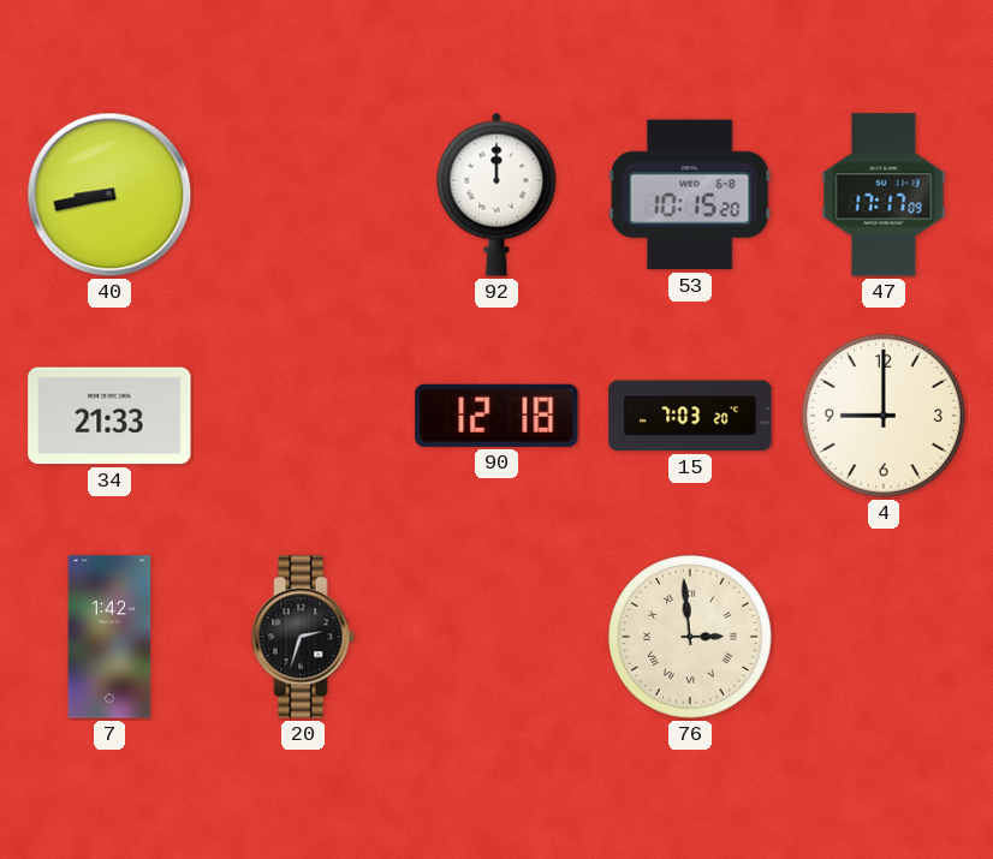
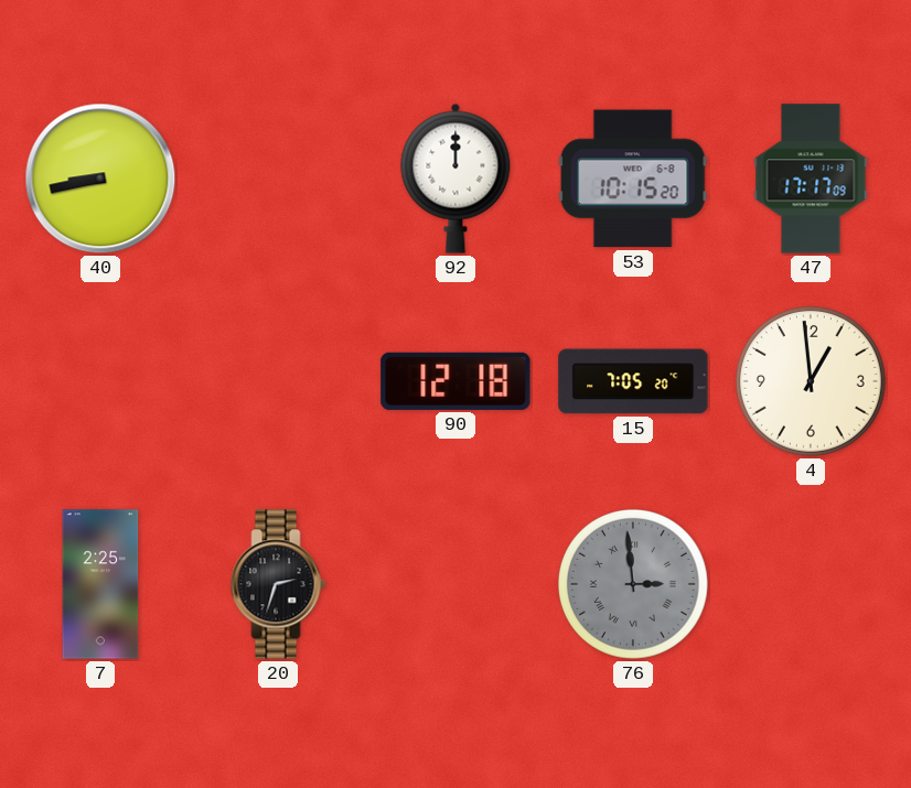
34: 21:33 -> none (109, 416)
15: 7:03 -> 7:05 (633, 381)
4: 9:00 -> 12:59 (811, 381)
7: 1:42 -> 2:25 (100, 584)
76 dial: cream -> grey (633, 584)
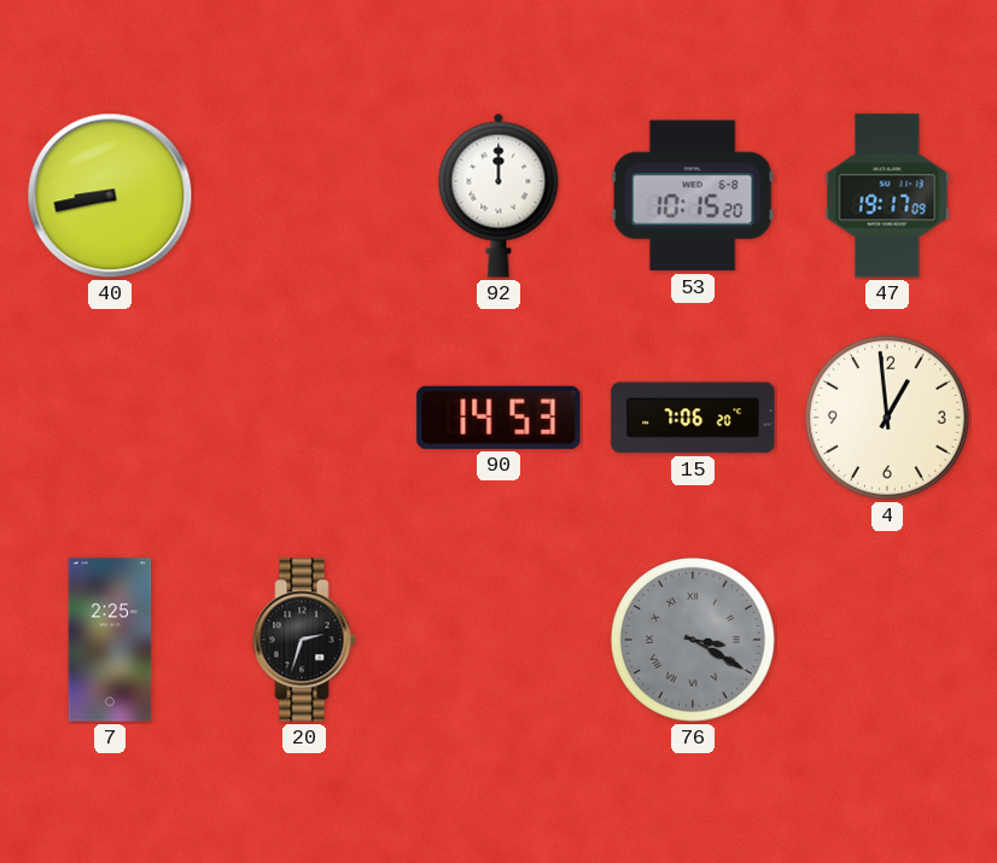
47: 17:17 -> 19:17 (887, 196)
90: 12:18 -> 14:53 (498, 418)
15: 7:05 -> 7:06 (693, 418)
76: 2:59 -> 3:20 (693, 640)
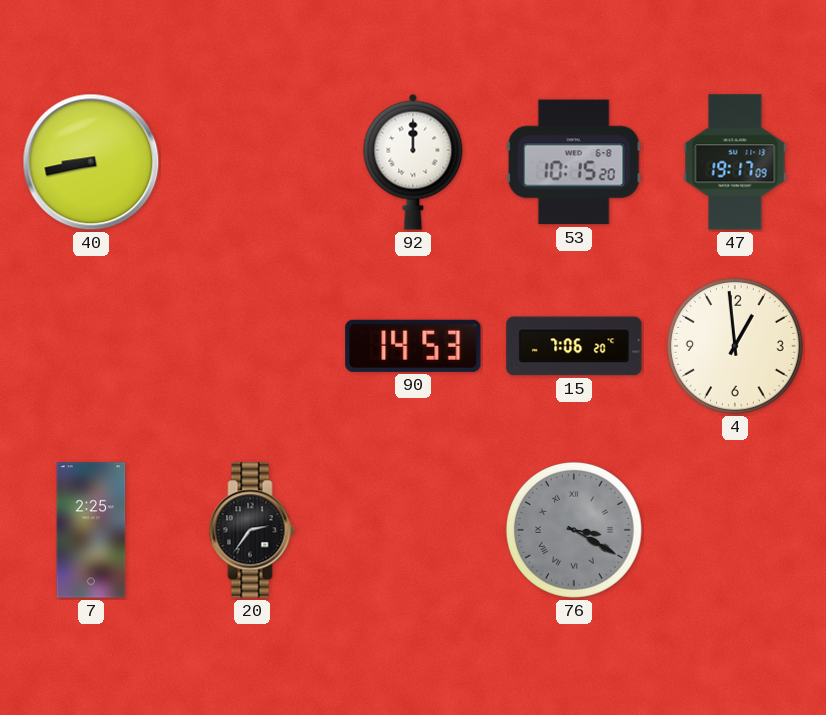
20: 2:33 -> 2:36 (252, 530)
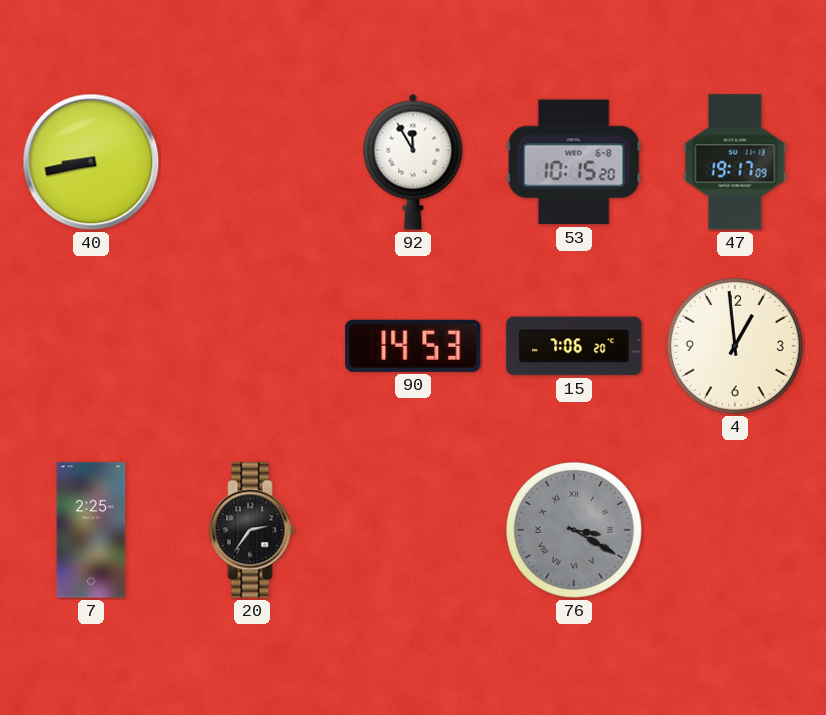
92: 12:00 -> 11:55 (413, 162)
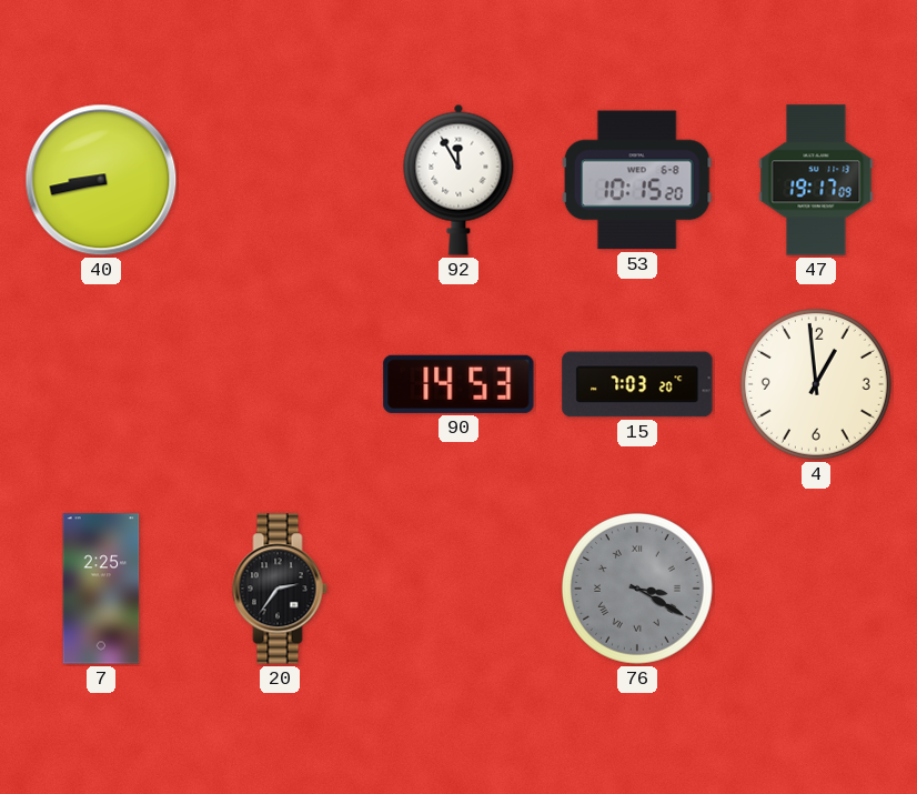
15: 7:06 -> 7:03 (637, 384)
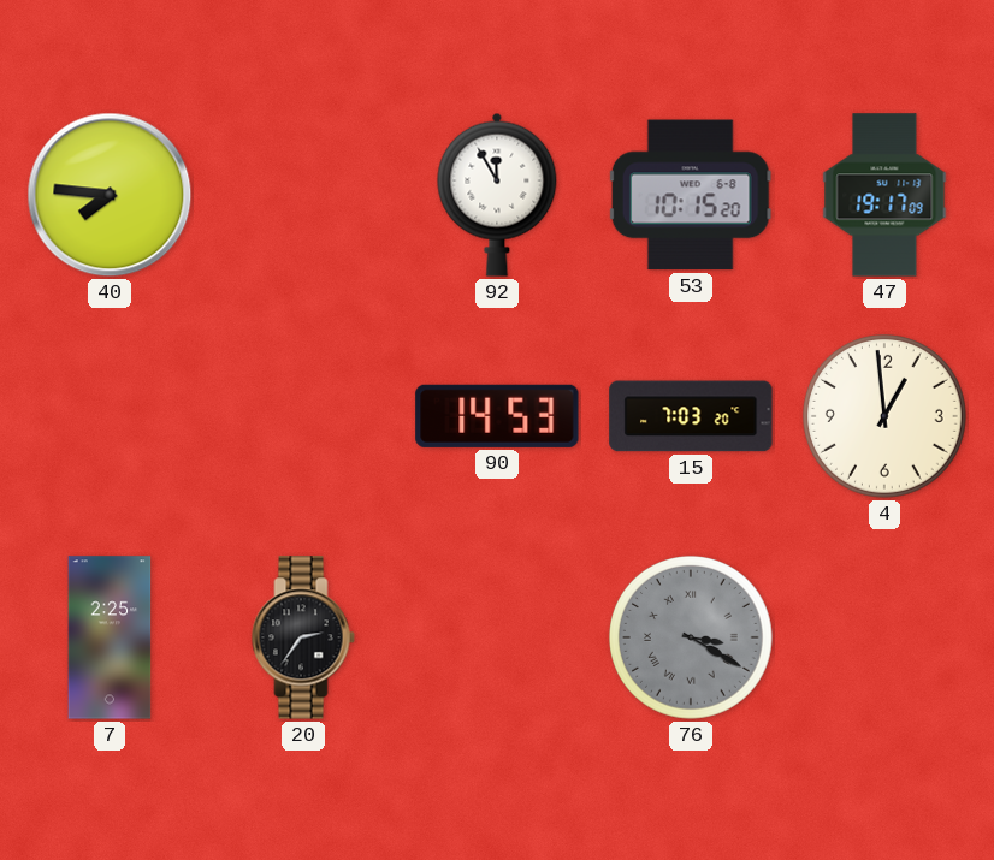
40: 8:43 -> 7:46 (110, 195)
